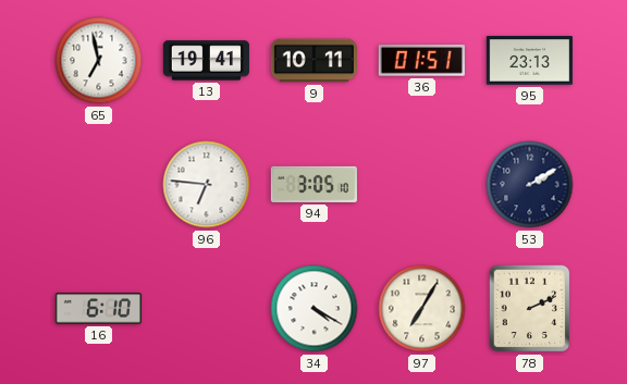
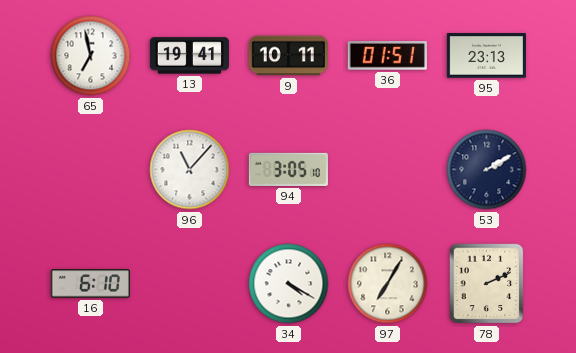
96: 6:46 -> 11:07 (190, 170)
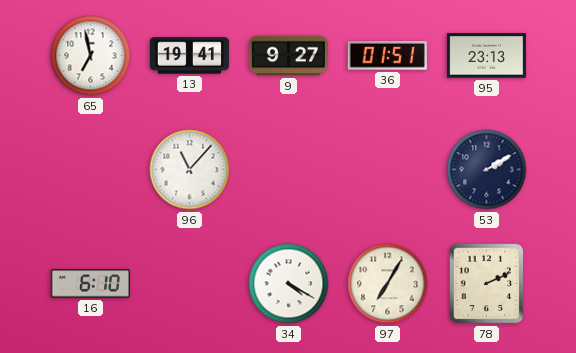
9: 10:11 -> 9:27 (288, 56)
94: 3:05 -> none (288, 169)
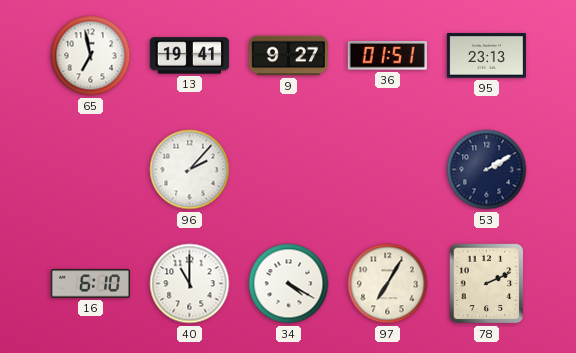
96: 11:07 -> 2:07 (190, 170)
40: none -> 11:00 (190, 284)
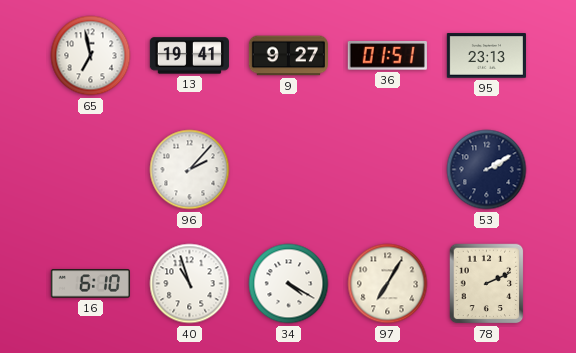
40: 11:00 -> 10:57 (190, 284)
